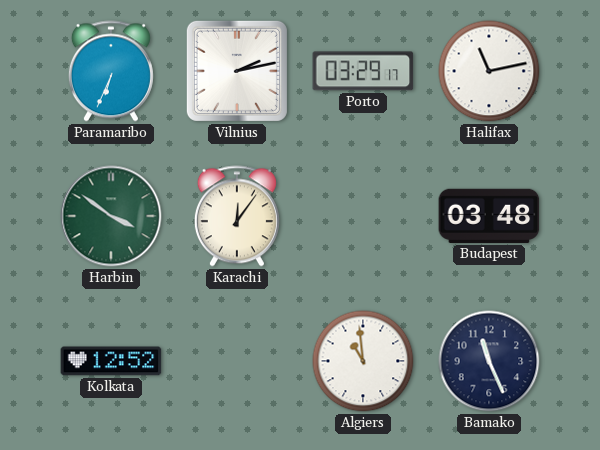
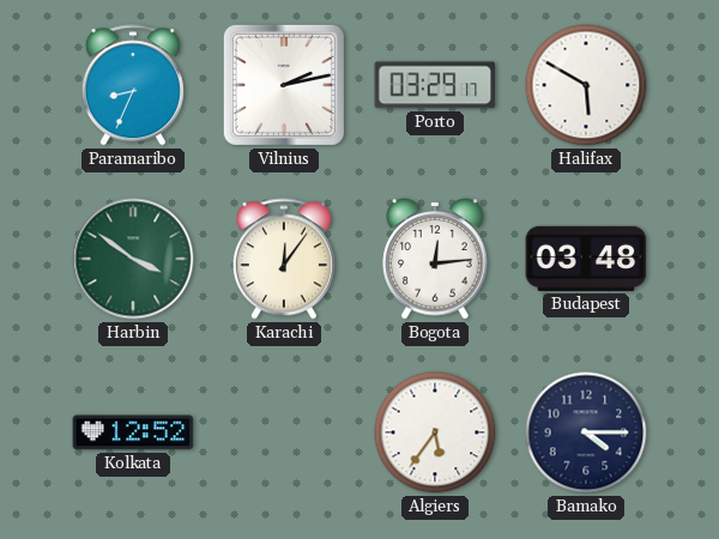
Paramaribo: 6:34 -> 8:34 (133, 85)
Halifax: 11:13 -> 5:50 (586, 85)
Bogota: none -> 12:14 (435, 259)
Algiers: 10:59 -> 5:36 (435, 432)
Bamako: 11:26 -> 4:15 (586, 432)
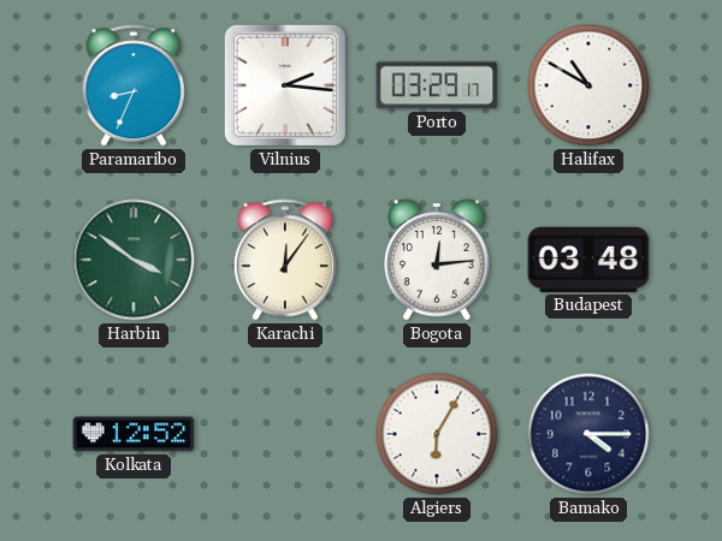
Vilnius: 2:13 -> 2:16 (285, 85)
Halifax: 5:50 -> 10:50 (588, 85)
Algiers: 5:36 -> 6:05 (437, 434)
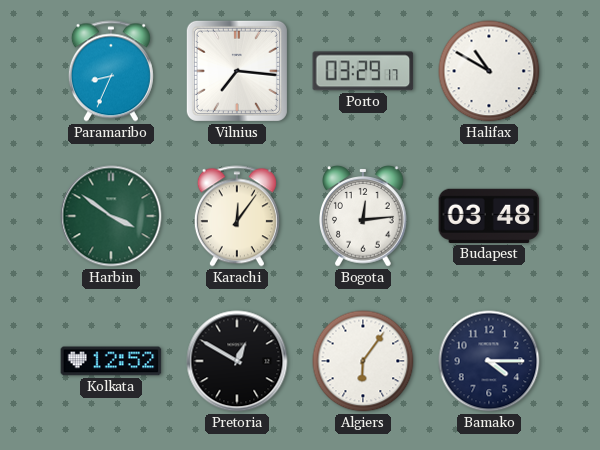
Vilnius: 2:16 -> 7:16 (237, 71)
Pretoria: none -> 12:50 (237, 361)
Algiers: 6:05 -> 6:06 (363, 361)
